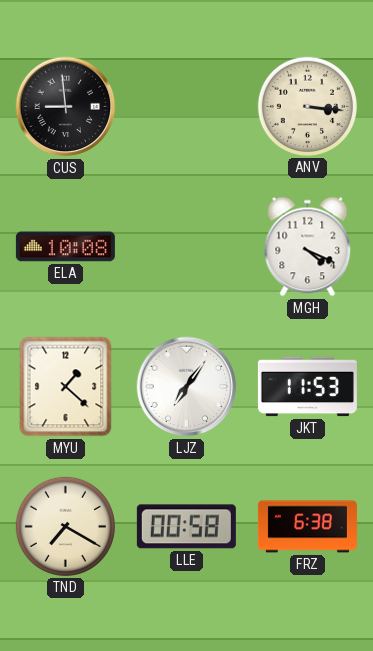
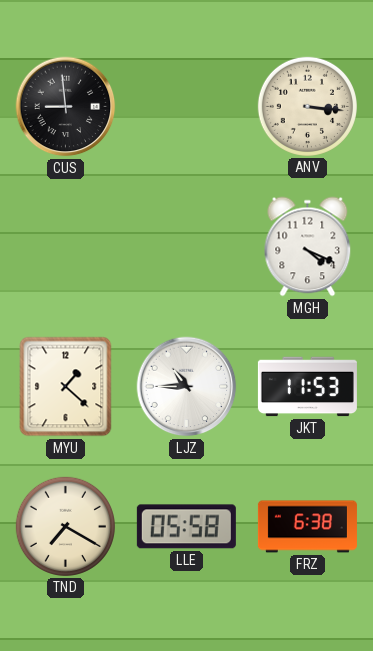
ELA: 10:08 -> none (65, 247)
LJZ: 7:06 -> 10:45 (187, 387)
LLE: 00:58 -> 05:58 (186, 527)
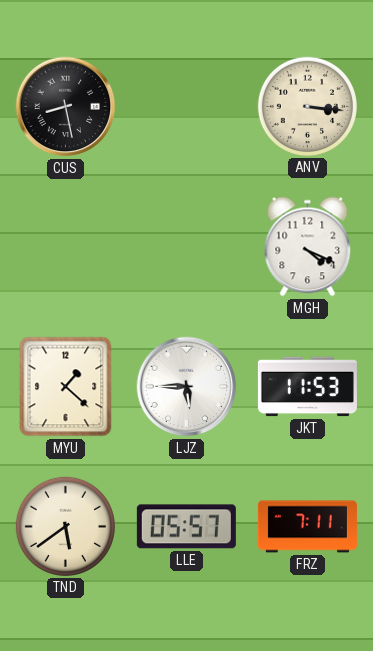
CUS: 8:59 -> 8:28 (66, 107)
LJZ: 10:45 -> 5:45 (187, 387)
TND: 7:20 -> 5:39 (65, 526)
LLE: 05:58 -> 05:57 (186, 527)
FRZ: 6:38 -> 7:11 (307, 527)
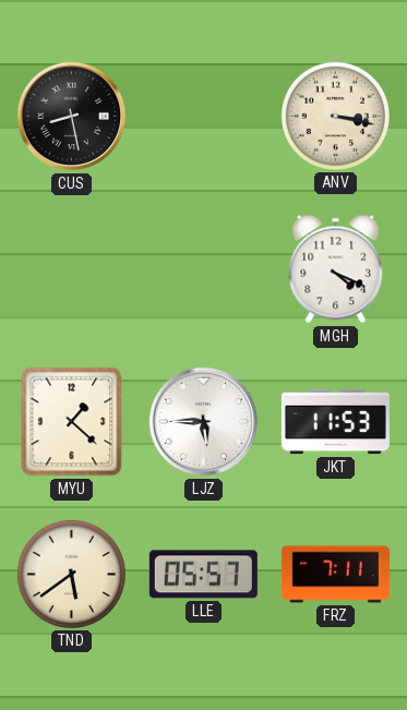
ANV: 3:16 -> 3:17 (335, 116)
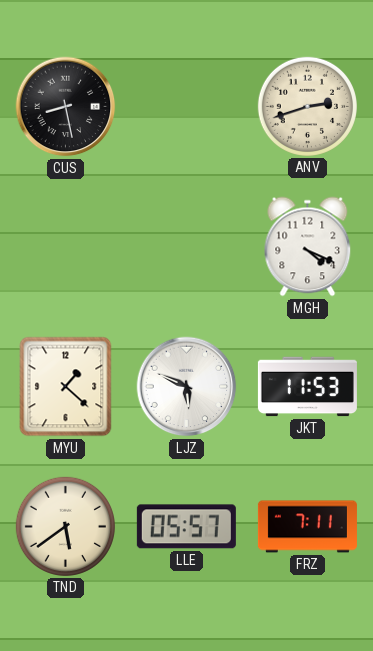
ANV: 3:17 -> 2:42 (307, 106)
LJZ: 5:45 -> 5:49 (187, 387)
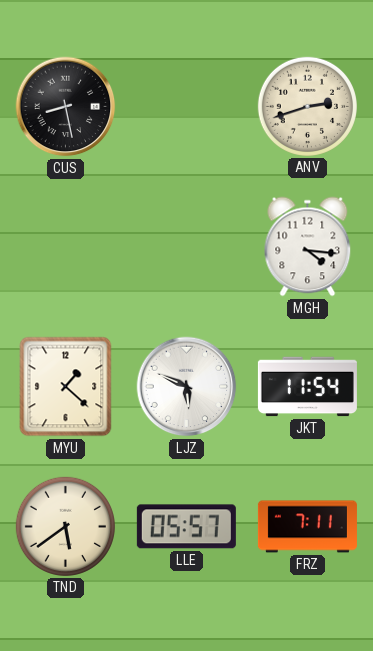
MGH: 4:19 -> 4:16 (308, 247)
JKT: 11:53 -> 11:54 (307, 387)
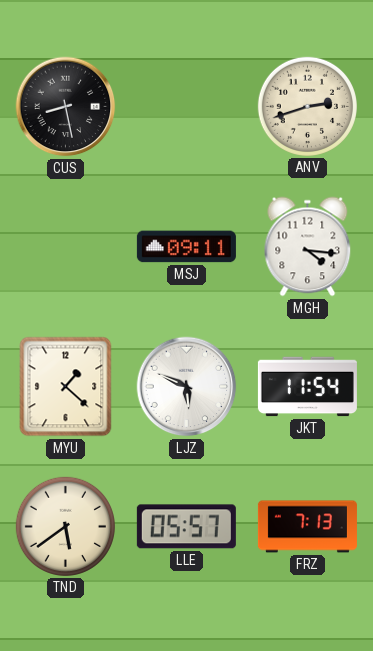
MSJ: none -> 09:11 (186, 247)
FRZ: 7:11 -> 7:13 (307, 527)
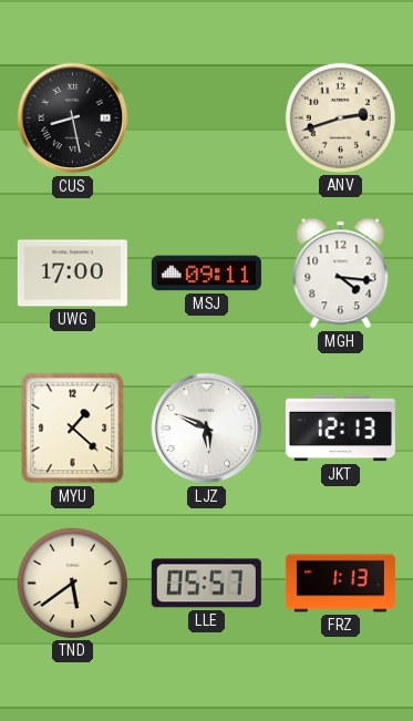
UWG: none -> 17:00 (72, 274)
JKT: 11:54 -> 12:13 (340, 429)
FRZ: 7:13 -> 1:13 (340, 584)
